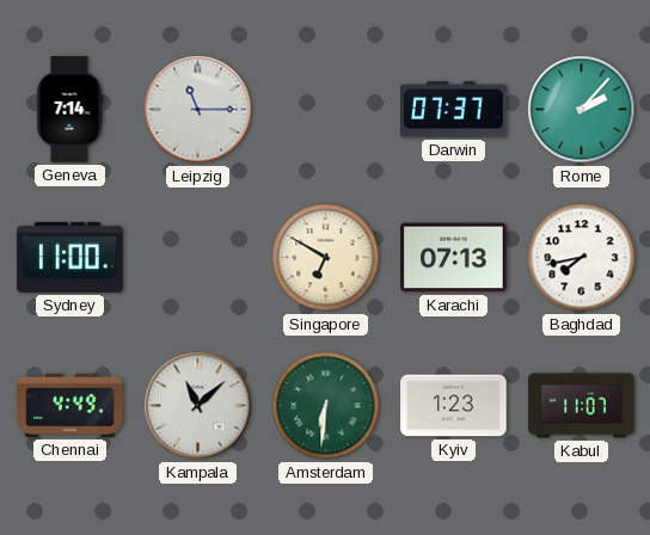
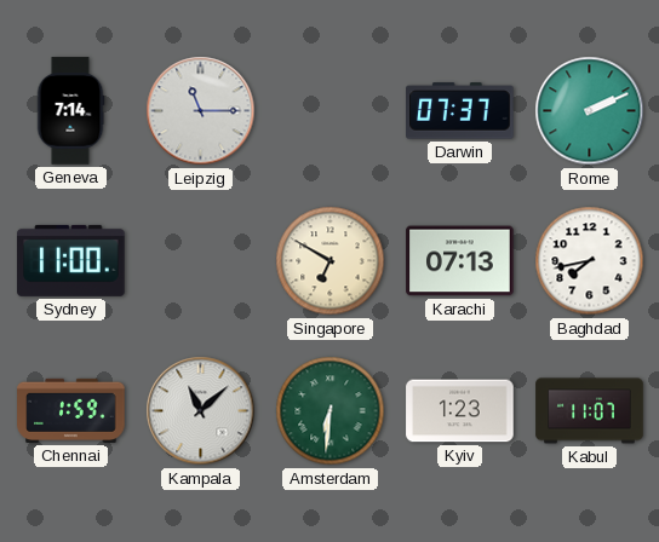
Rome: 2:07 -> 2:11 (590, 111)
Chennai: 4:49 -> 1:59 (71, 410)
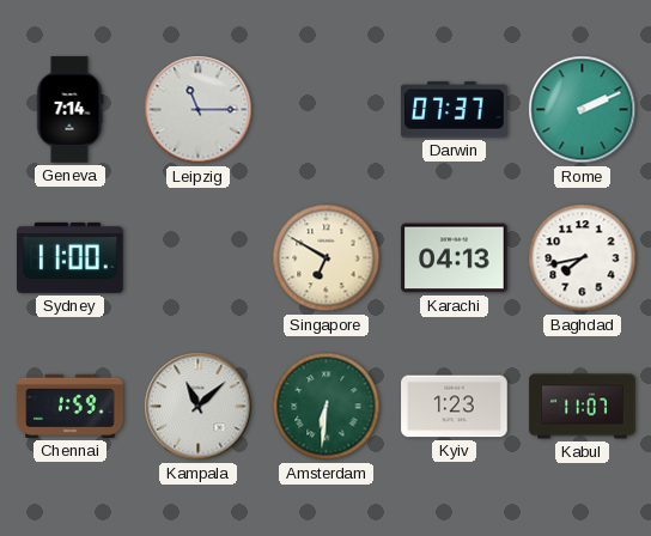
Karachi: 07:13 -> 04:13 (455, 258)
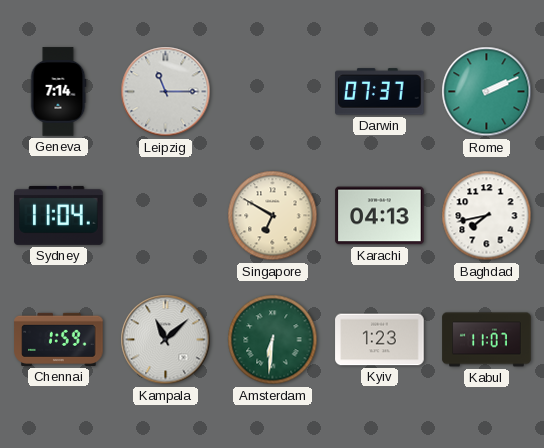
Sydney: 11:00 -> 11:04 (59, 215)
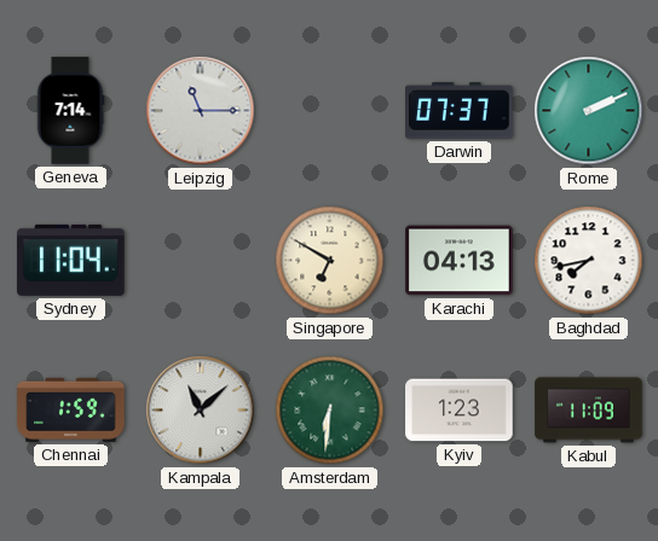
Kabul: 11:07 -> 11:09 (589, 411)
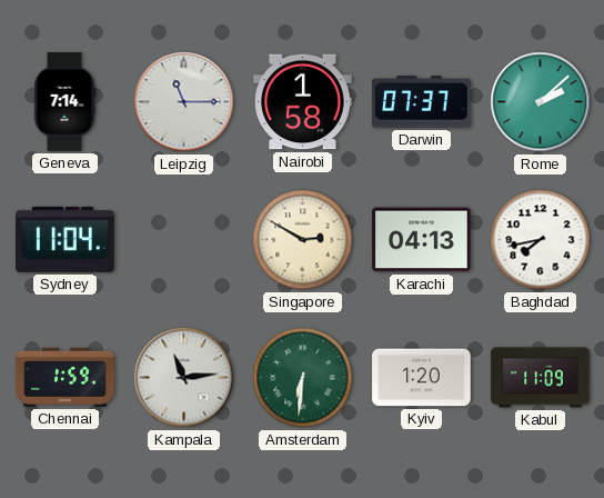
Nairobi: none -> 1:58 (303, 102)
Rome: 2:11 -> 2:08 (541, 102)
Singapore: 6:50 -> 2:50 (303, 240)
Kampala: 11:08 -> 11:14 (184, 378)
Kyiv: 1:23 -> 1:20 (422, 378)
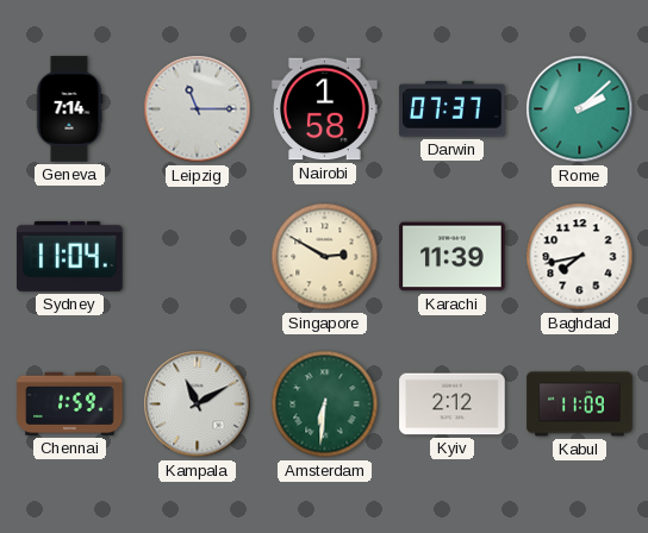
Karachi: 04:13 -> 11:39 (453, 257)
Kampala: 11:14 -> 11:10 (198, 405)
Kyiv: 1:20 -> 2:12 (453, 405)
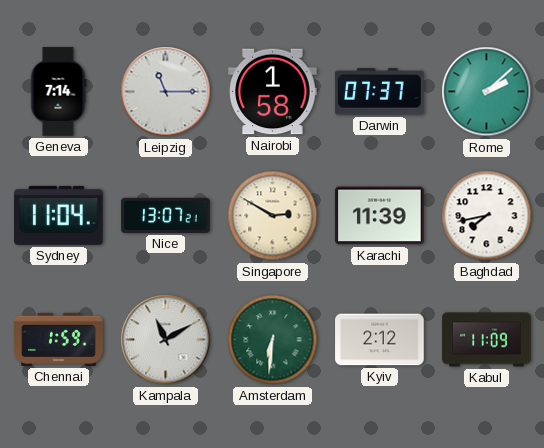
Nice: none -> 13:07 (166, 215)
